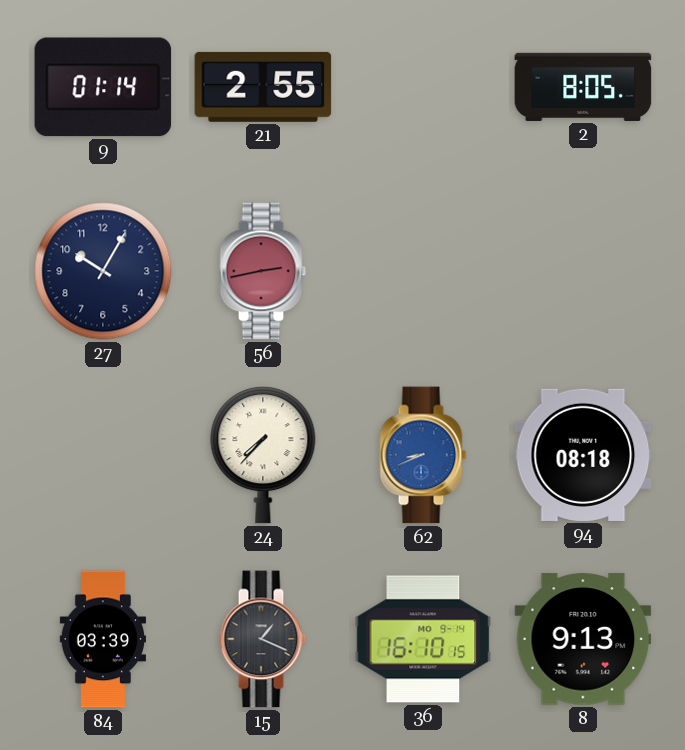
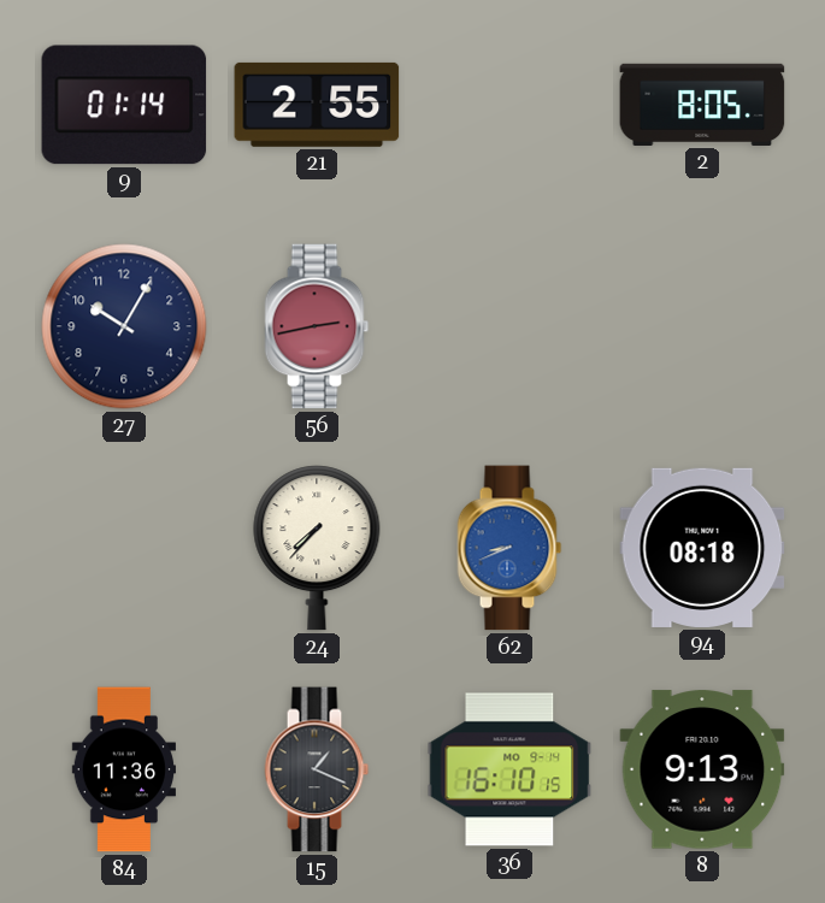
84: 03:39 -> 11:36 (123, 769)
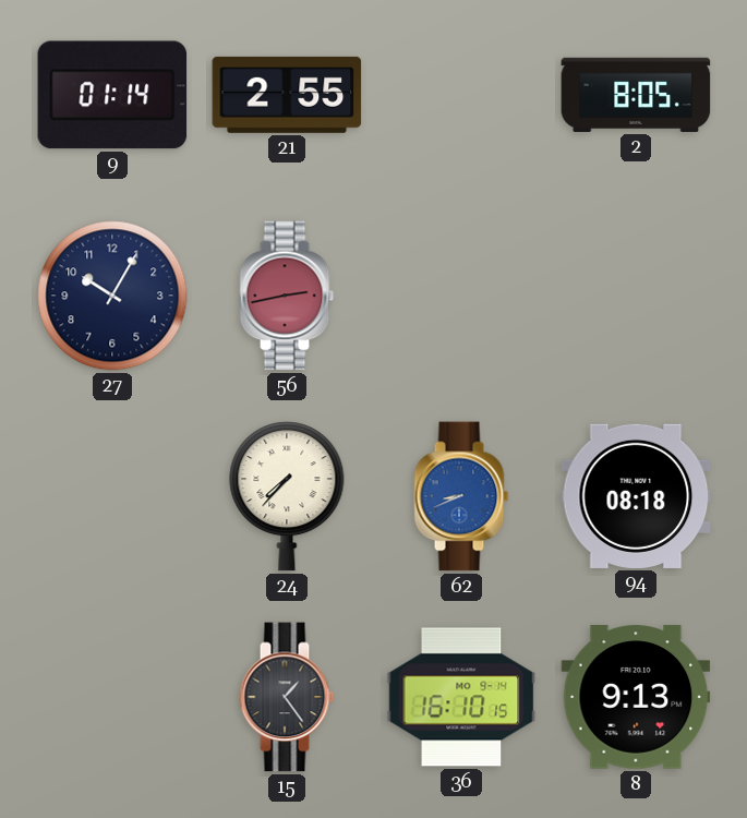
84: 11:36 -> none (123, 769)
15: 1:19 -> 1:24 (287, 697)
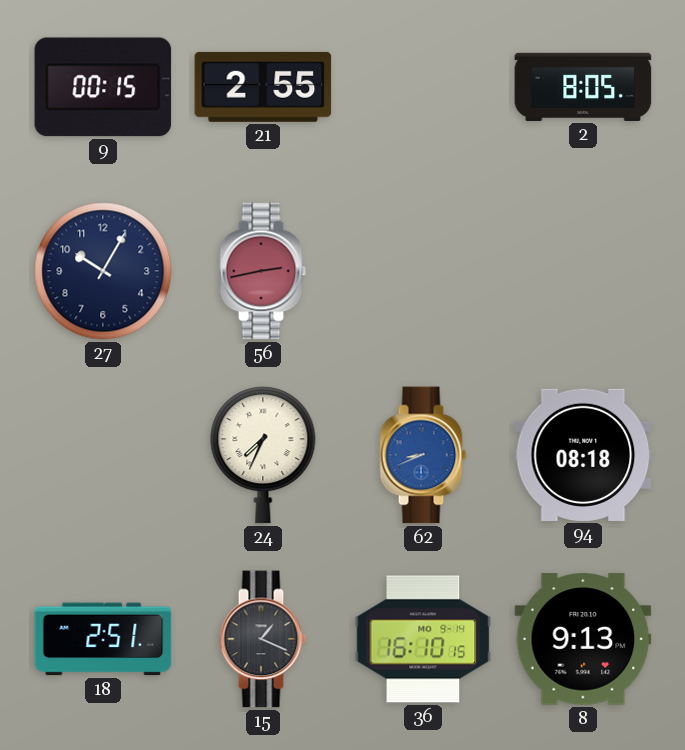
9: 01:14 -> 00:15 (103, 87)
24: 7:37 -> 7:34 (263, 455)
18: none -> 2:51 (103, 639)
15: 1:24 -> 1:19 (263, 639)
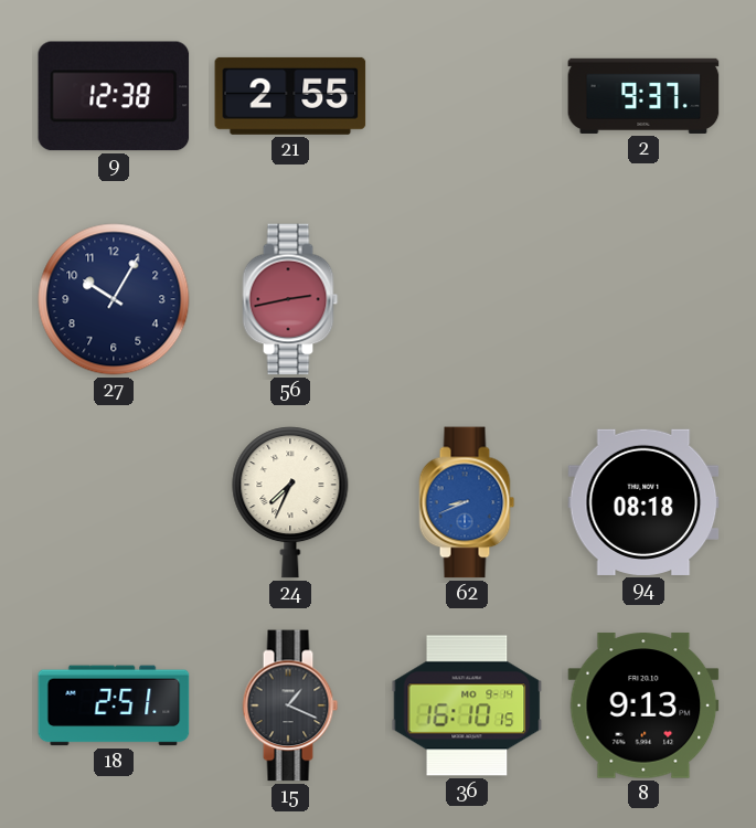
9: 00:15 -> 12:38 (114, 96)
2: 8:05 -> 9:37 (643, 96)
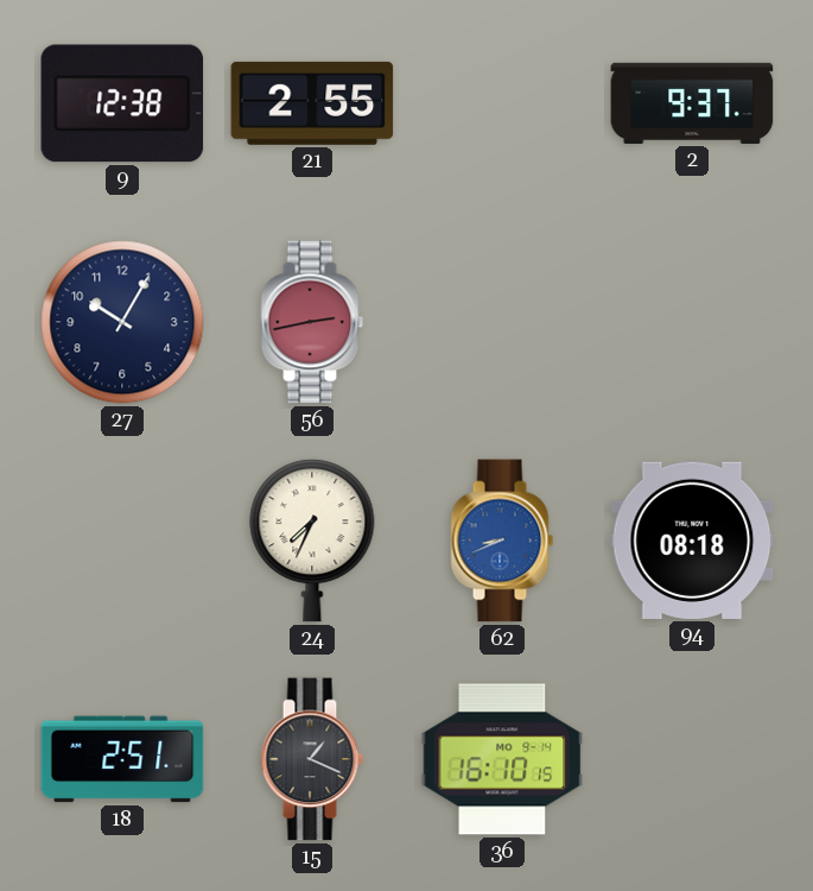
8: 9:13 -> none (643, 705)
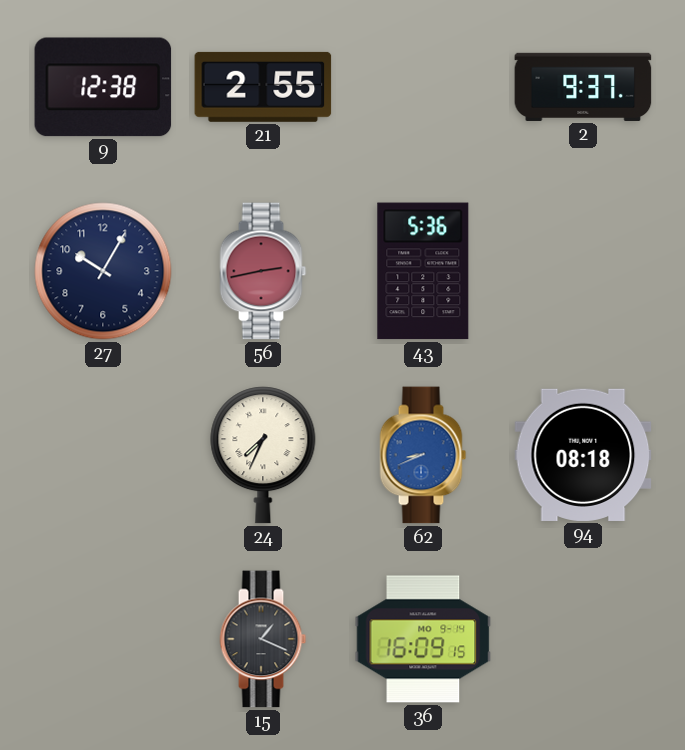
43: none -> 5:36 (423, 271)
18: 2:51 -> none (122, 759)
36: 16:10 -> 16:09 (423, 639)
